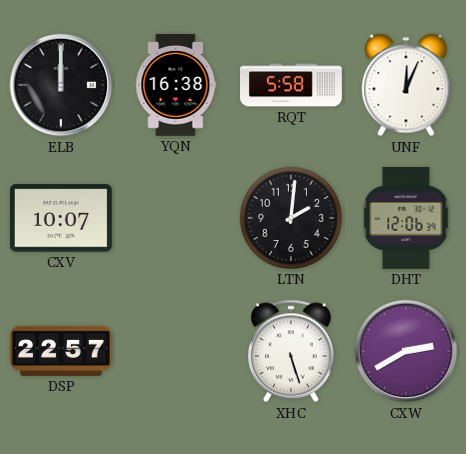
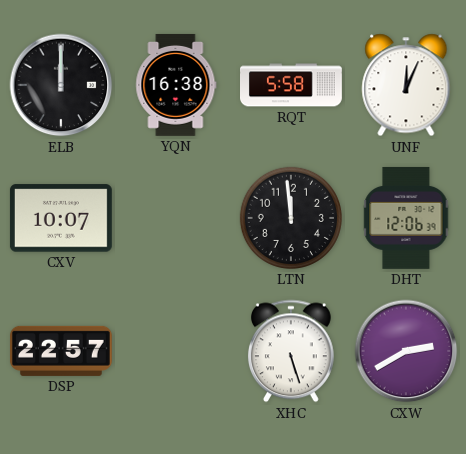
LTN: 2:01 -> 11:59 (291, 218)
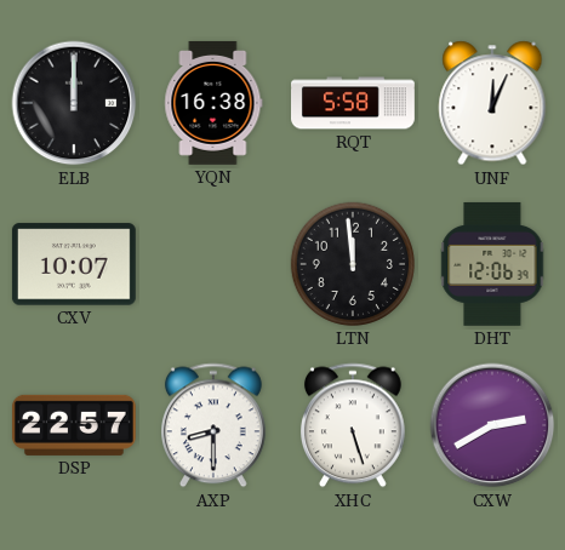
AXP: none -> 8:30 (213, 425)
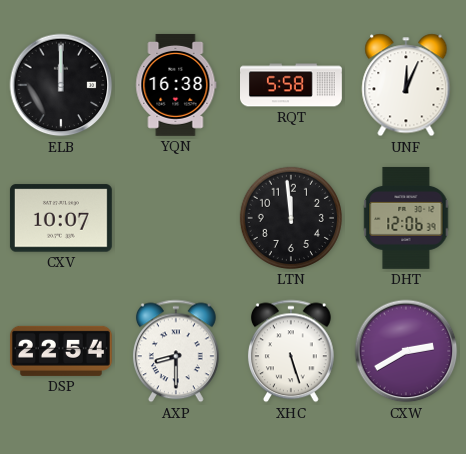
DSP: 22:57 -> 22:54 (61, 351)
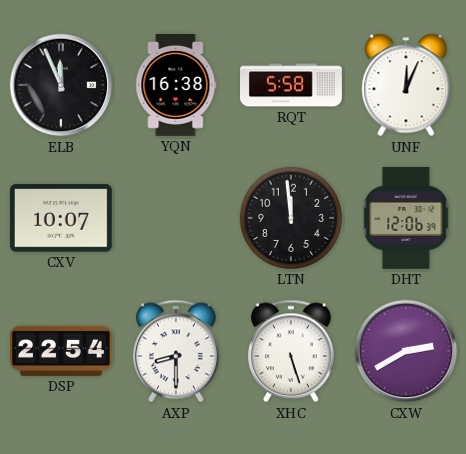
ELB: 12:00 -> 11:56 (61, 85)
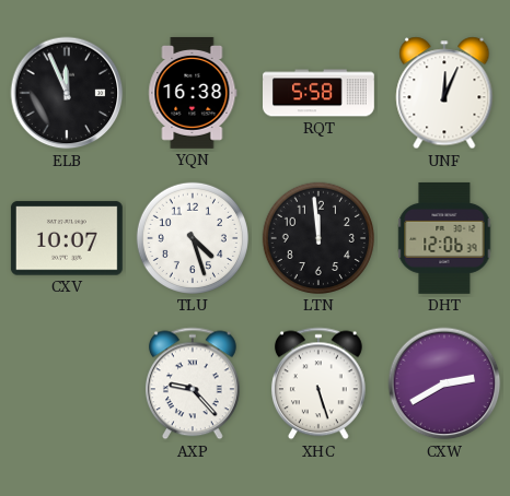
TLU: none -> 4:27 (193, 238)
DSP: 22:54 -> none (61, 351)
AXP: 8:30 -> 9:23 (193, 383)
